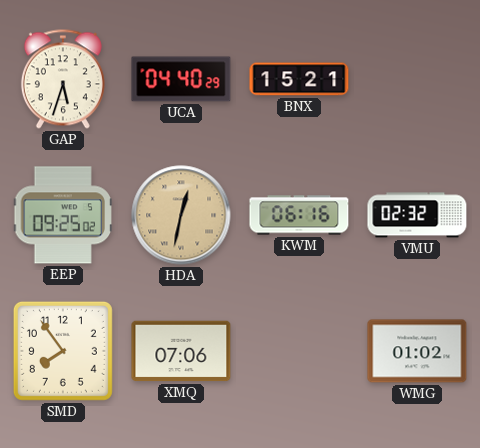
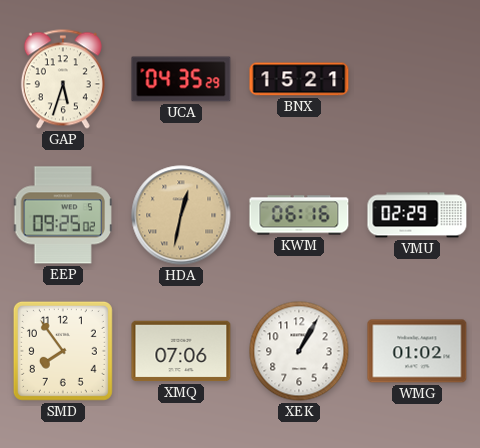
UCA: 04:40 -> 04:35 (181, 79)
VMU: 02:32 -> 02:29 (417, 215)
XEK: none -> 1:05 (299, 351)
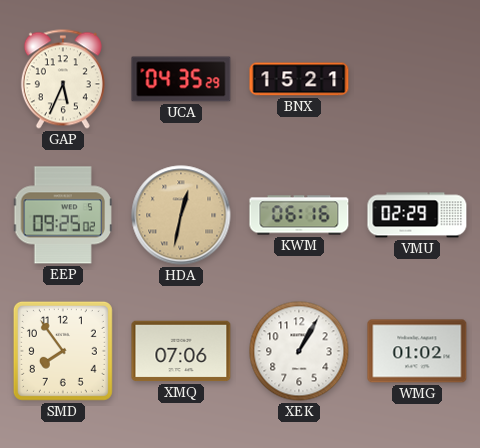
GAP: 5:33 -> 5:34 (63, 79)
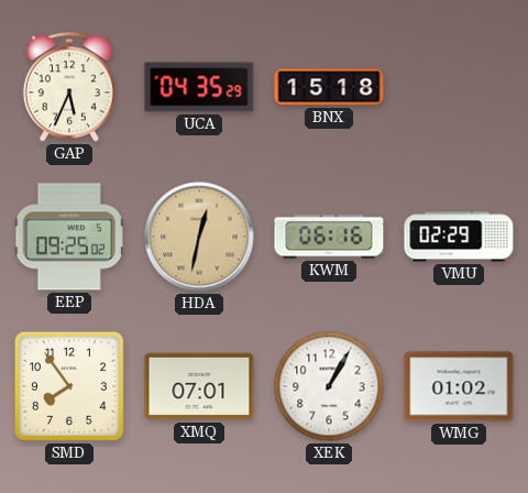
BNX: 15:21 -> 15:18 (329, 87)
XMQ: 07:06 -> 07:01 (199, 386)
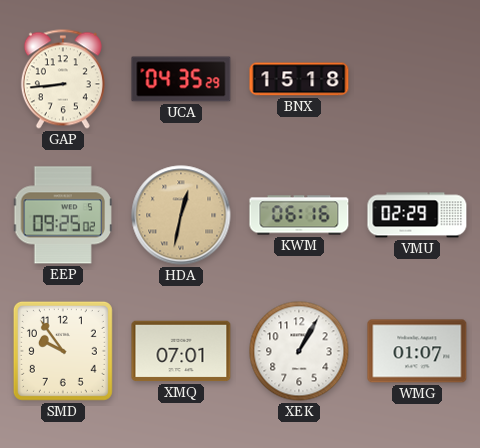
GAP: 5:34 -> 8:44 (63, 79)
SMD: 7:54 -> 9:54 (63, 351)
WMG: 01:02 -> 01:07 (417, 351)
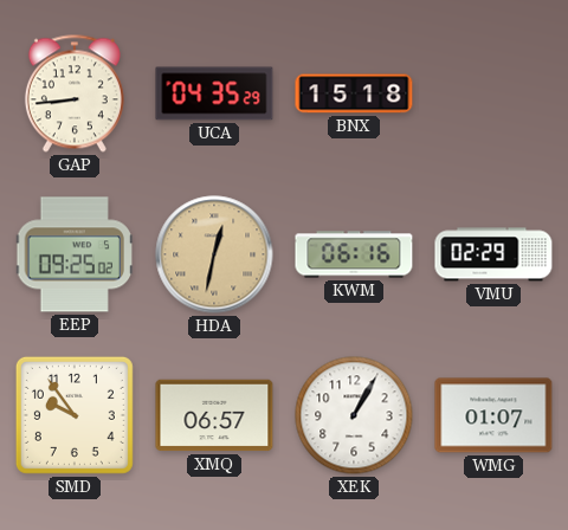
XMQ: 07:01 -> 06:57 (214, 415)
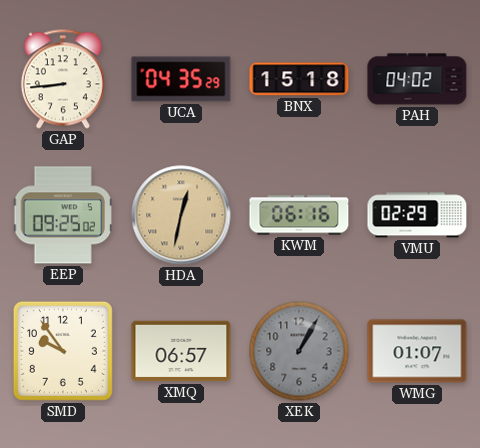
PAH: none -> 04:02 (417, 79)
XEK dial: white -> grey (299, 351)
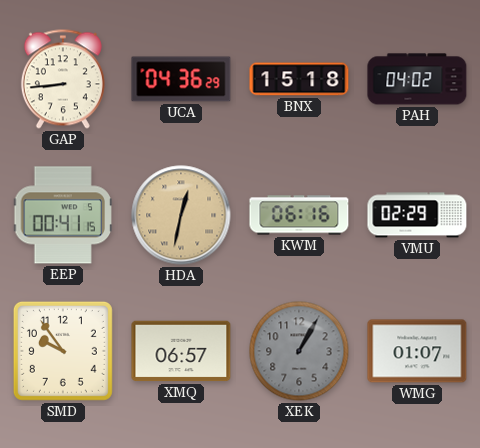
UCA: 04:35 -> 04:36 (181, 79)
EEP: 09:25 -> 00:41 (63, 215)
